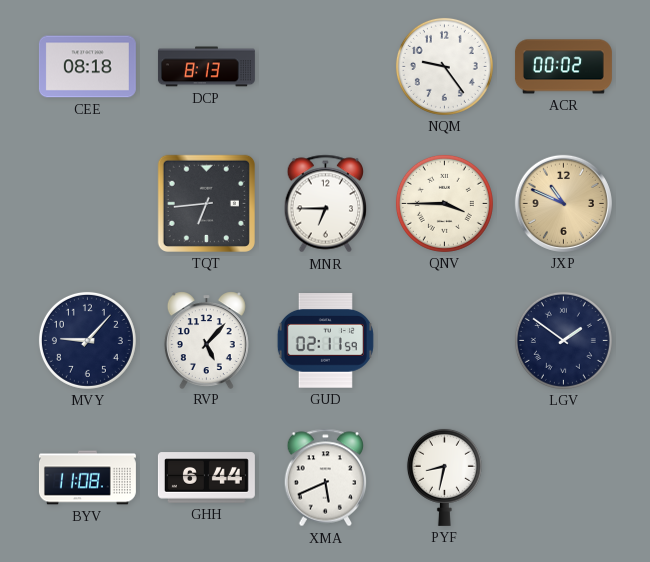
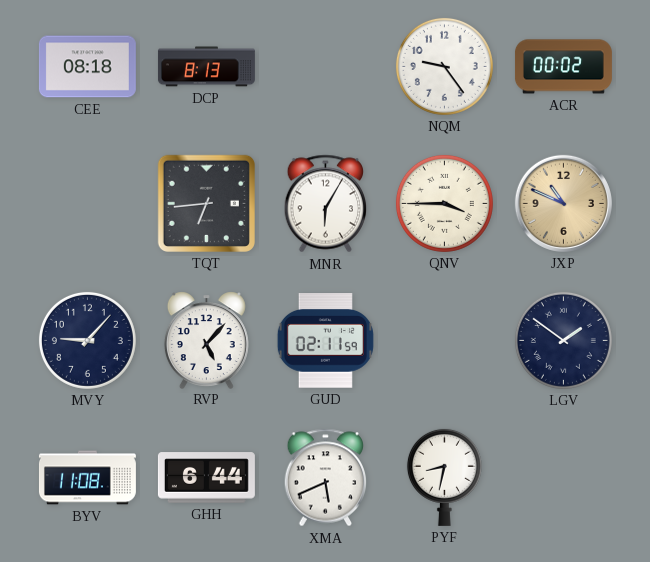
MNR: 6:45 -> 6:05 (326, 204)
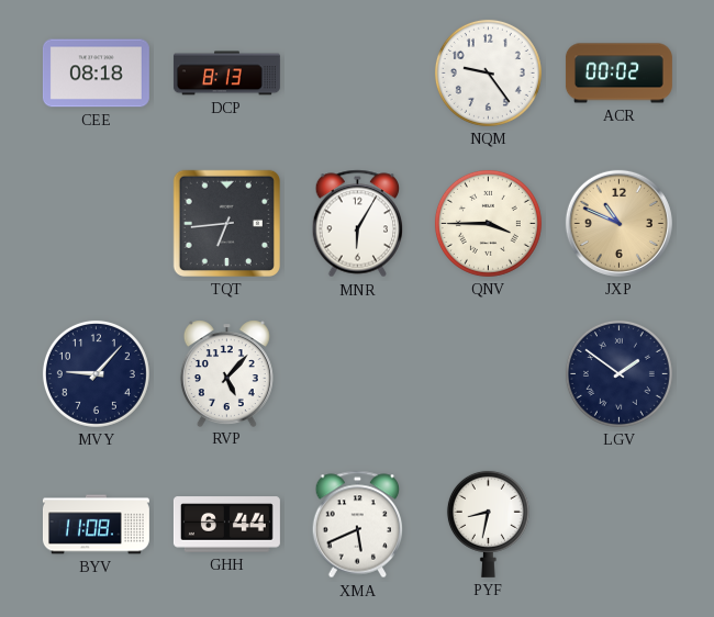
GUD: 02:11 -> none (325, 341)
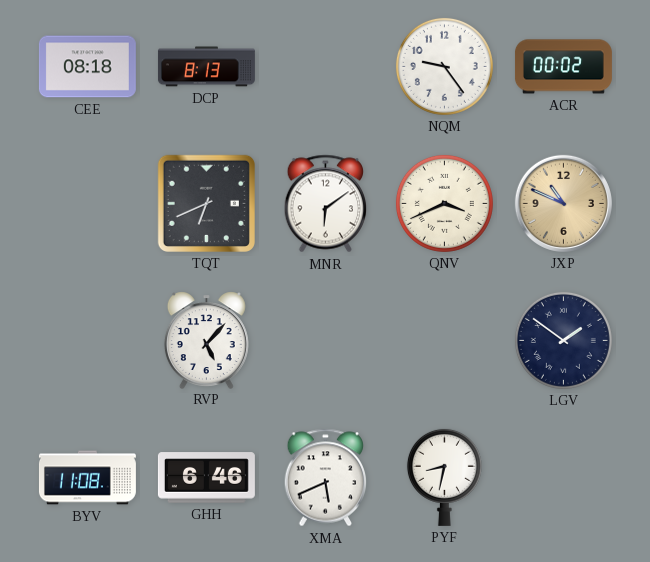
TQT: 6:44 -> 6:41 (206, 203)
MNR: 6:05 -> 6:09 (326, 204)
QNV: 3:45 -> 3:41 (444, 203)
MVY: 9:07 -> none (96, 373)
GHH: 6:44 -> 6:46 (206, 478)
